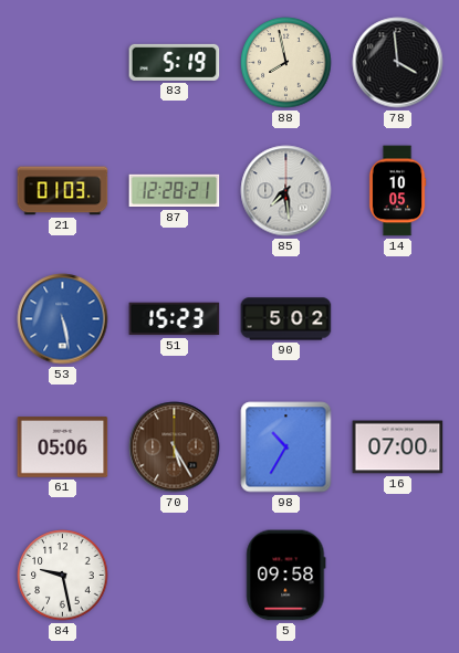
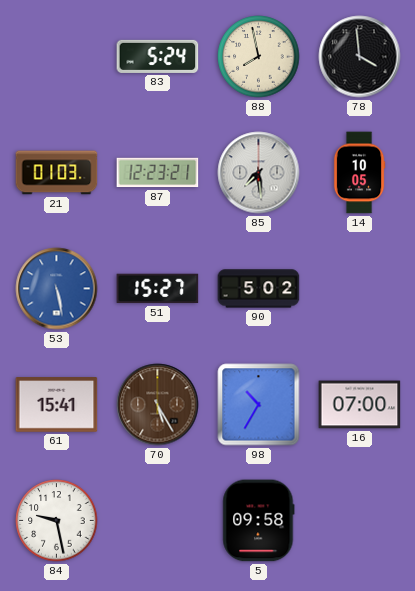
83: 5:19 -> 5:24 (158, 56)
87: 12:28 -> 12:23 (158, 173)
51: 15:23 -> 15:27 (158, 289)
61: 05:06 -> 15:41 (57, 405)
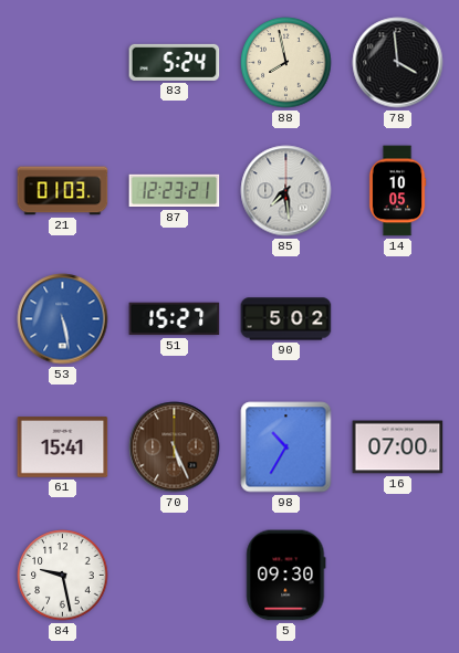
70: 5:25 -> 5:26 (175, 447)
5: 09:58 -> 09:30 (286, 576)
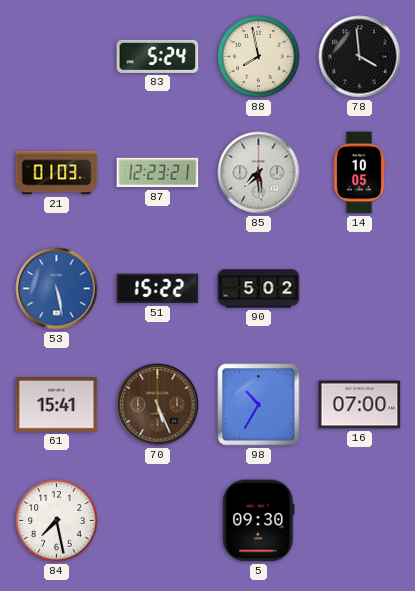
51: 15:27 -> 15:22 (158, 289)
84: 9:28 -> 7:28 (57, 521)
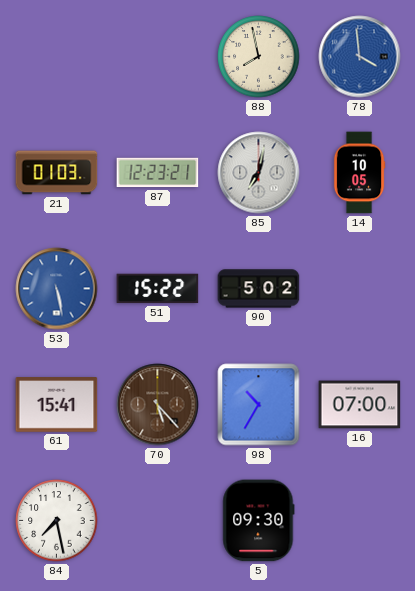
83: 5:24 -> none (158, 56)
78 dial: black -> blue (360, 57)
85: 7:29 -> 7:02 (259, 173)
70: 5:26 -> 5:23 (158, 405)
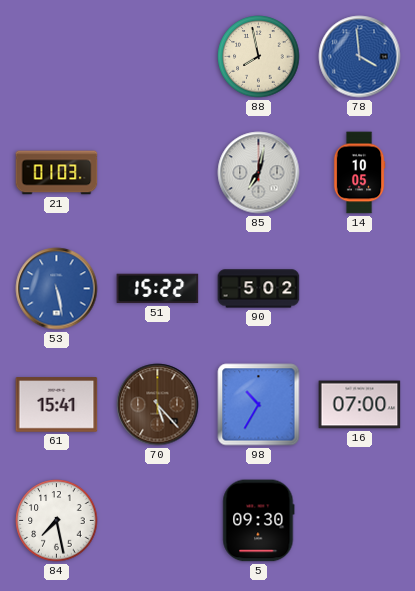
87: 12:23 -> none (158, 173)
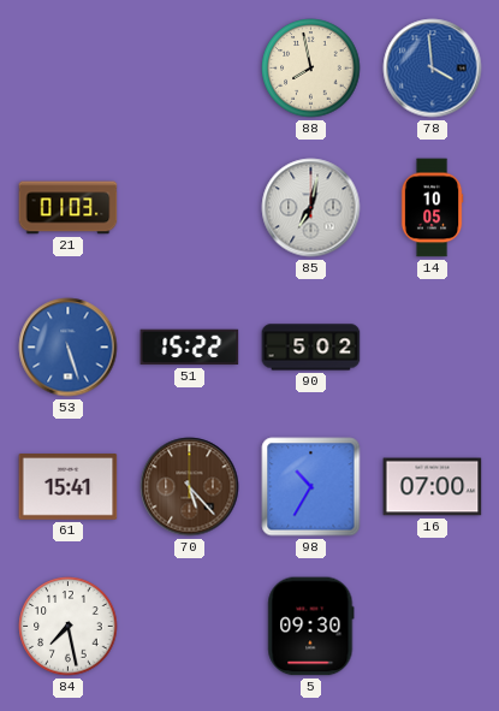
53: 5:28 -> 5:27 (69, 348)
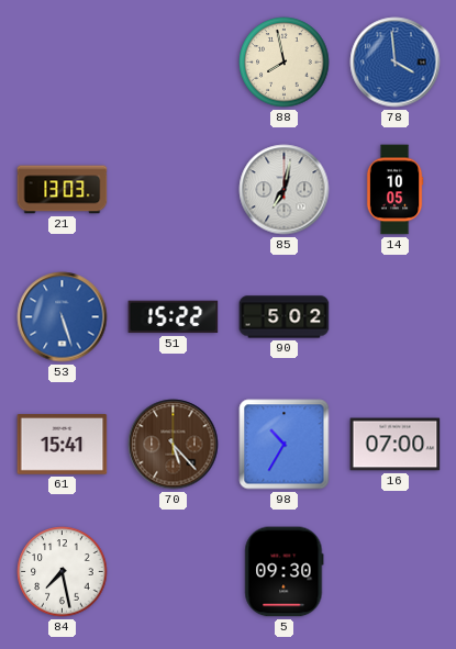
21: 01:03 -> 13:03 (63, 190)
